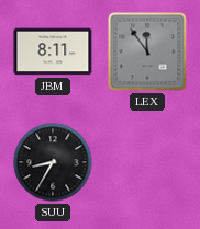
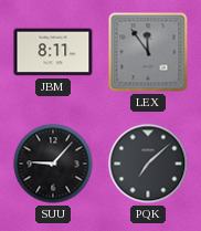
SUU: 8:35 -> 9:07 (53, 164)
PQK: none -> 7:08 (148, 164)
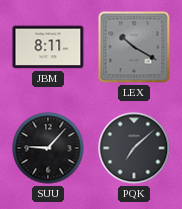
LEX: 11:54 -> 10:20 (134, 47)
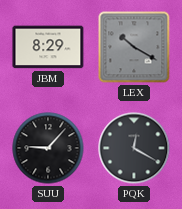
JBM: 8:11 -> 8:29 (48, 47)
PQK: 7:08 -> 12:20 (134, 148)
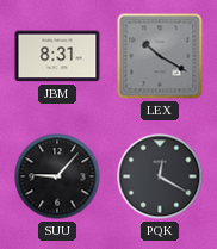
JBM: 8:29 -> 8:31 (57, 56)
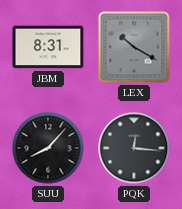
SUU: 9:07 -> 8:07 (48, 148)
PQK: 12:20 -> 12:16 (134, 148)
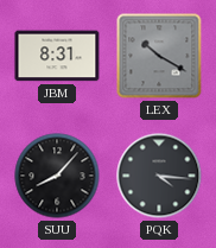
PQK: 12:16 -> 4:16 (159, 176)
